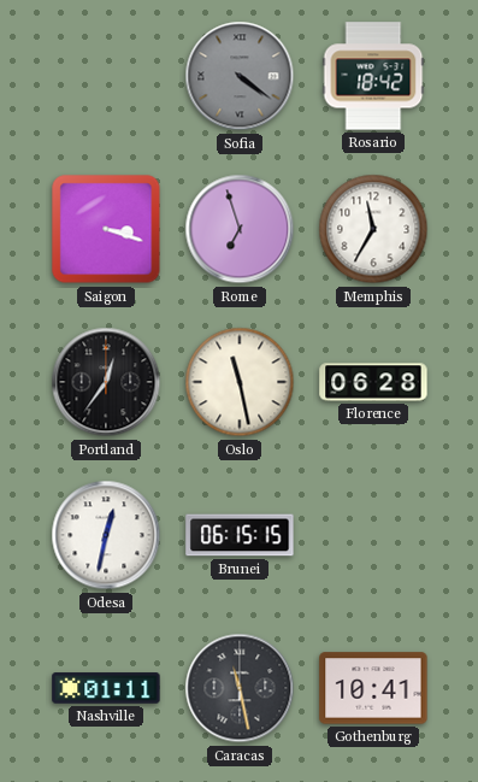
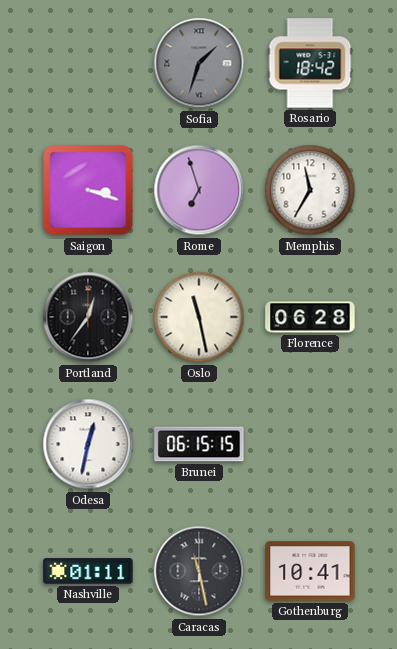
Sofia: 4:21 -> 1:33 (199, 63)
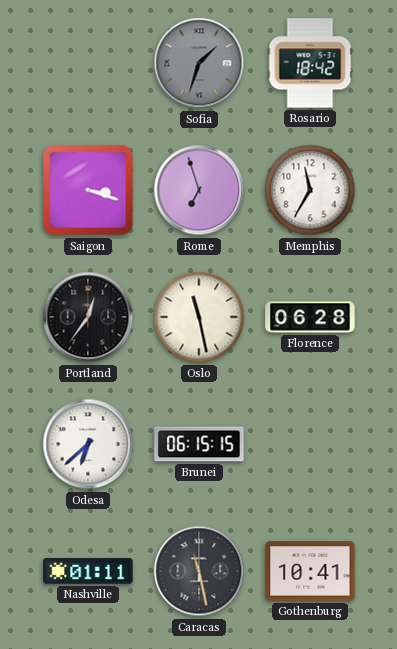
Odesa: 12:32 -> 6:38 (88, 444)
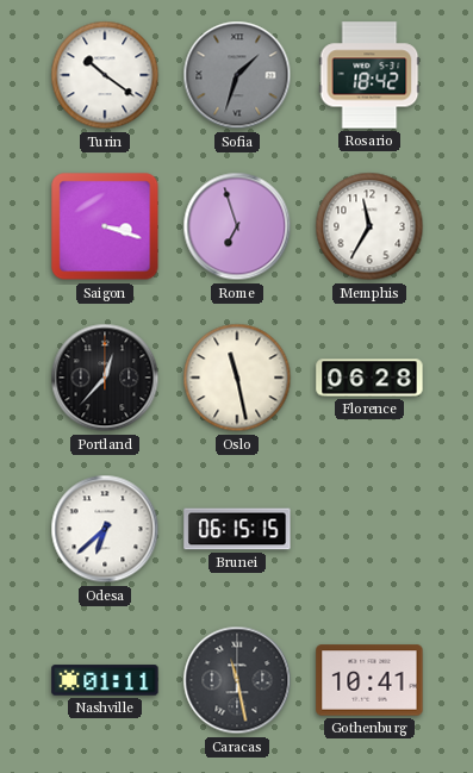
Turin: none -> 10:21 (105, 75)
Portland: 12:36 -> 12:37 (105, 378)
